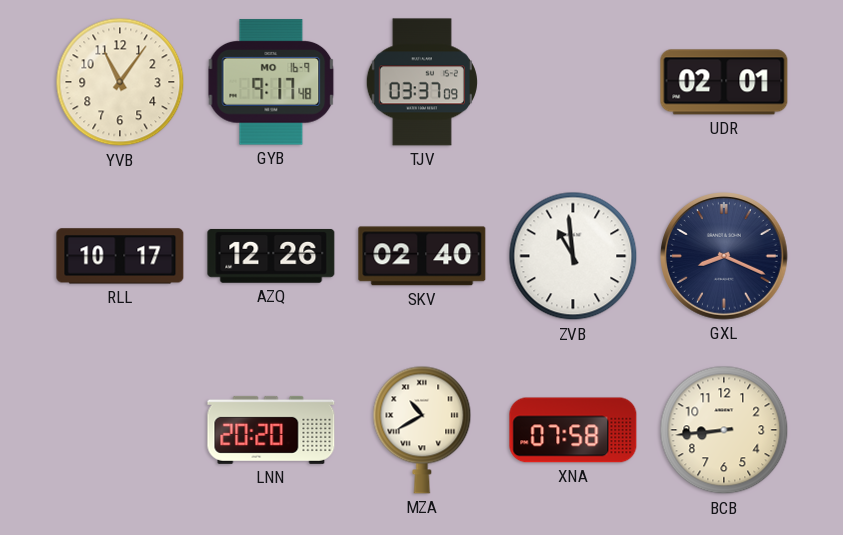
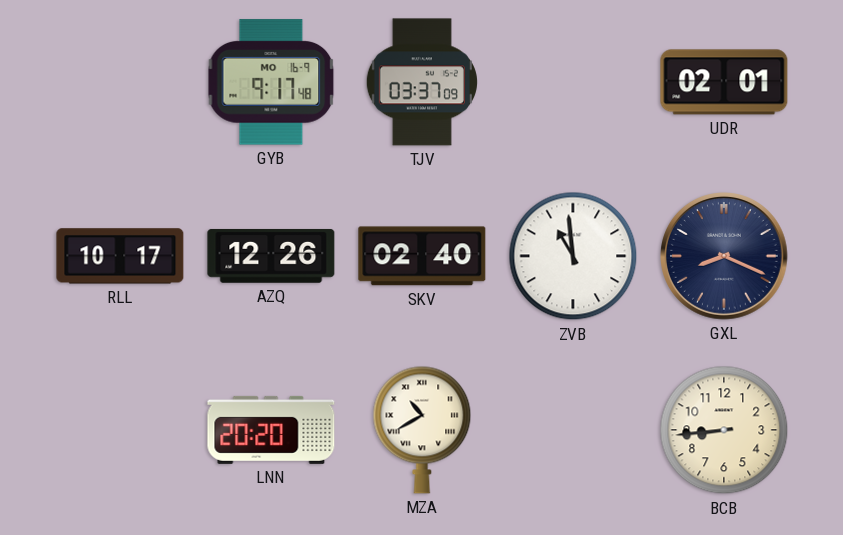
YVB: 11:06 -> none (120, 82)
XNA: 07:58 -> none (573, 430)
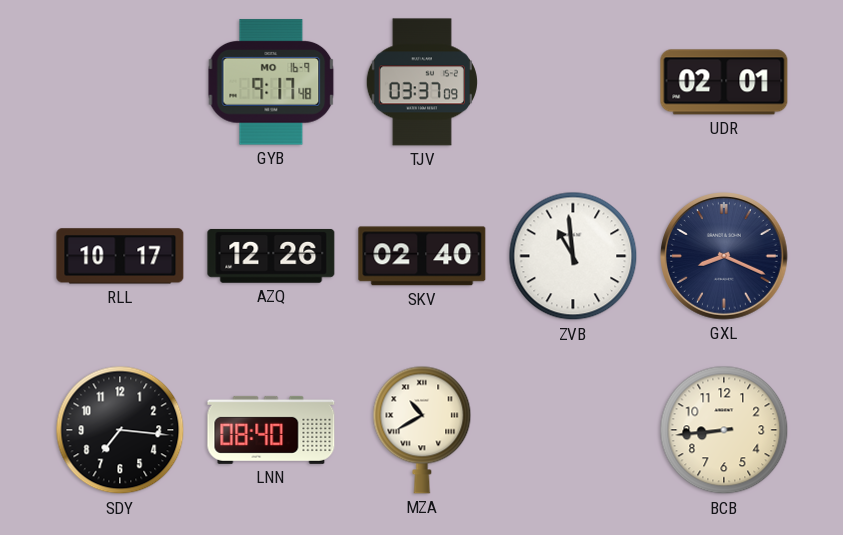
SDY: none -> 7:16 (120, 430)
LNN: 20:20 -> 08:40 (271, 430)
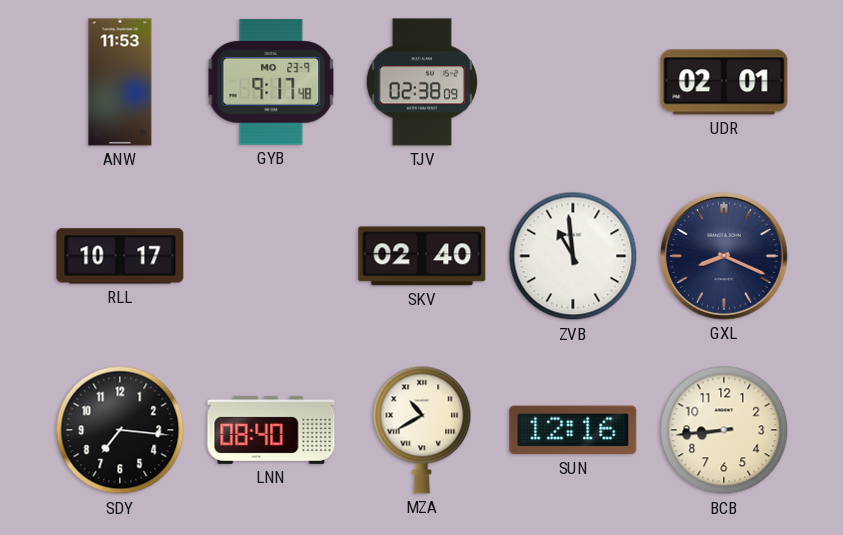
ANW: none -> 11:53 (120, 82)
GYB date: MO 16-9 -> MO 23-9 (271, 82)
TJV: 03:37 -> 02:38 (422, 82)
AZQ: 12:26 -> none (271, 256)
SUN: none -> 12:16 (573, 430)
